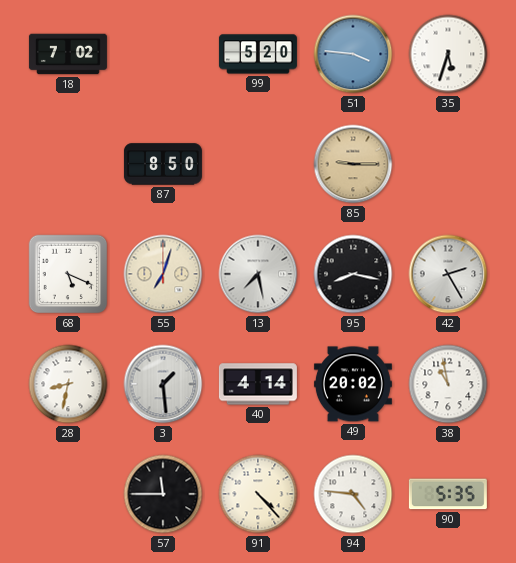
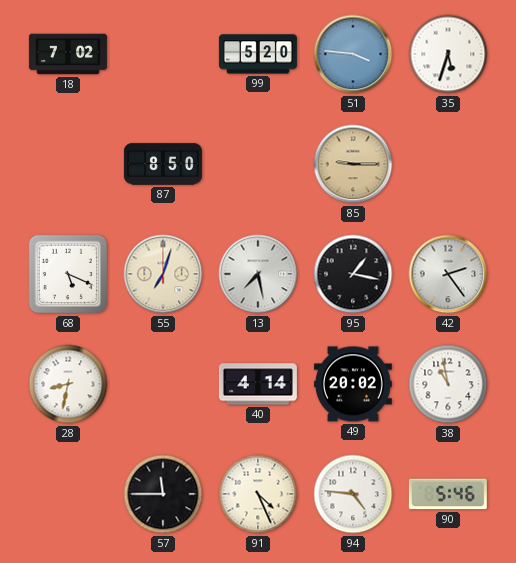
95: 8:17 -> 1:17 (353, 274)
42: 2:25 -> 2:24 (448, 274)
3: 1:29 -> none (163, 384)
91: 4:23 -> 4:26 (258, 494)
90: 5:35 -> 5:46 (448, 494)
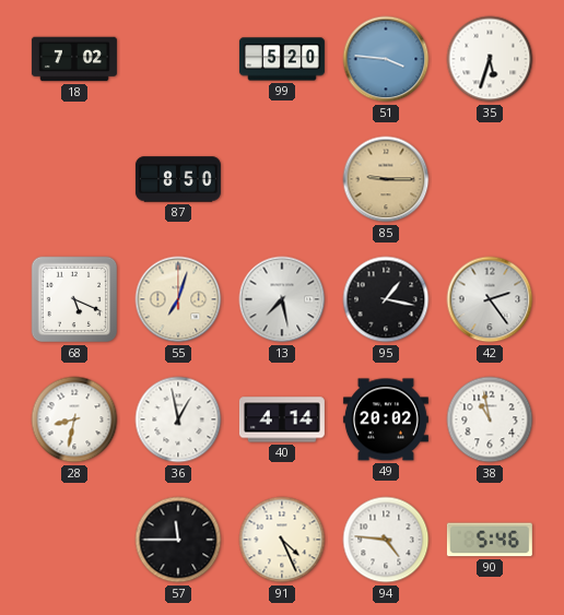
36: none -> 12:58 (178, 419)
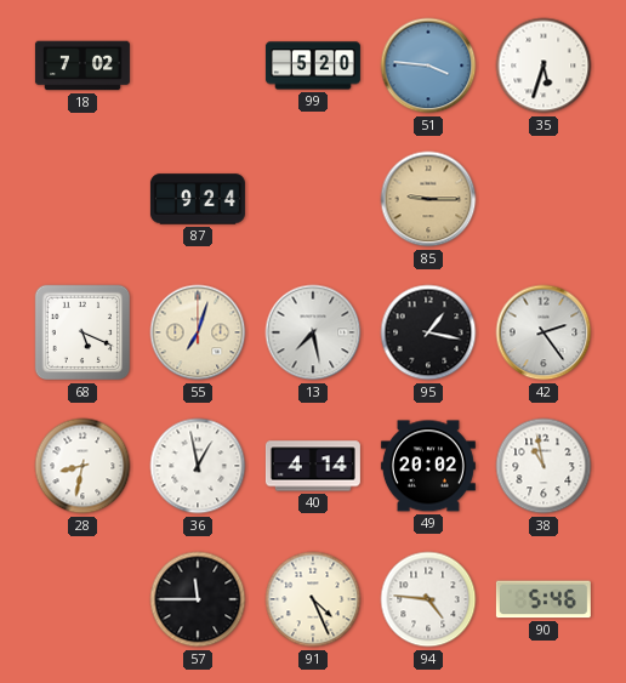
87: 8:50 -> 9:24 (198, 199)
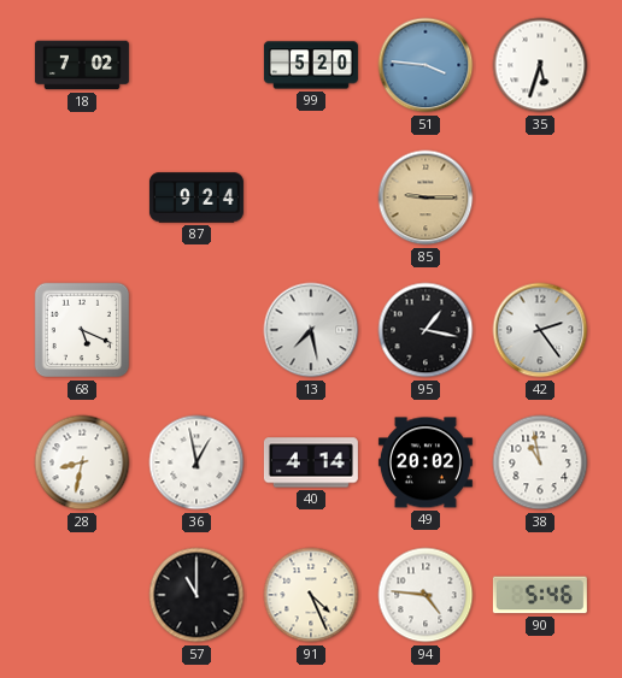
55: 7:03 -> none (198, 332)
57: 11:45 -> 11:00 (196, 595)
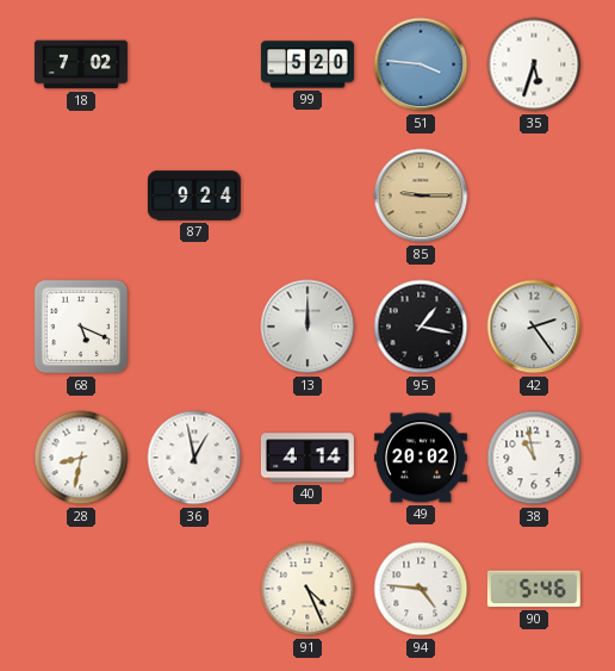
13: 7:28 -> 12:00 (307, 327)
57: 11:00 -> none (196, 595)
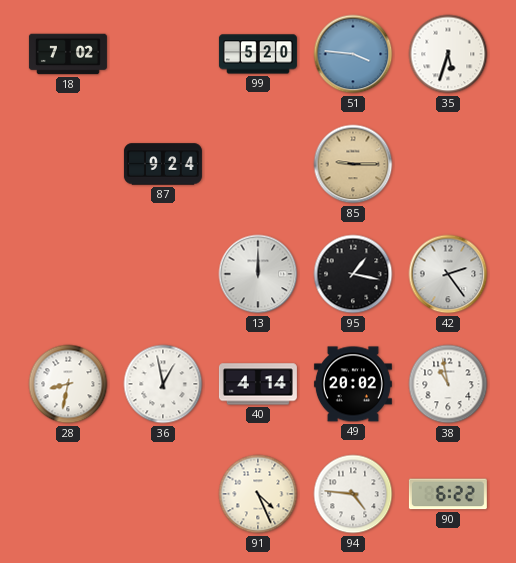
68: 5:19 -> none (81, 327)
90: 5:46 -> 6:22 (448, 494)
